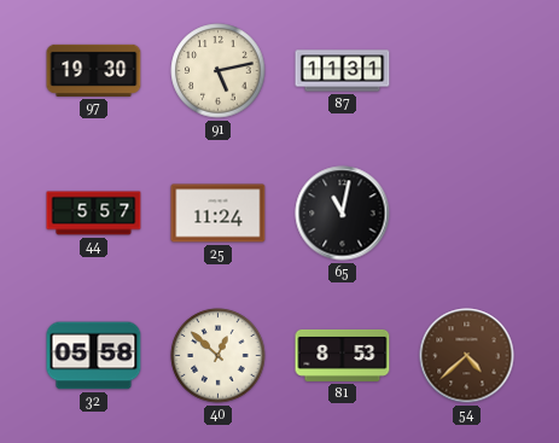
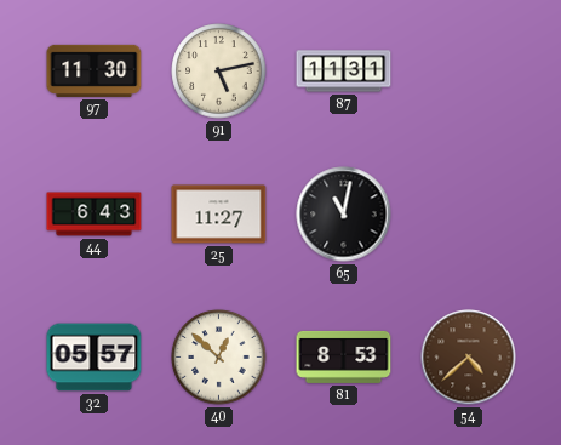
97: 19:30 -> 11:30 (95, 70)
44: 5:57 -> 6:43 (95, 215)
25: 11:24 -> 11:27 (219, 215)
32: 05:58 -> 05:57 (95, 358)
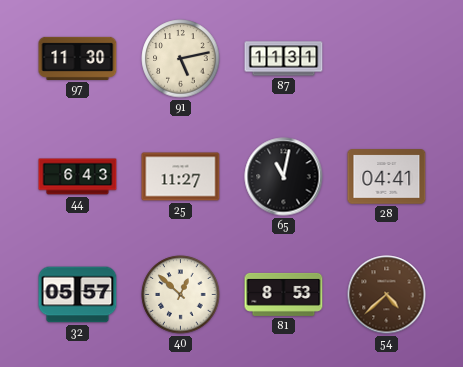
28: none -> 04:41 (387, 177)
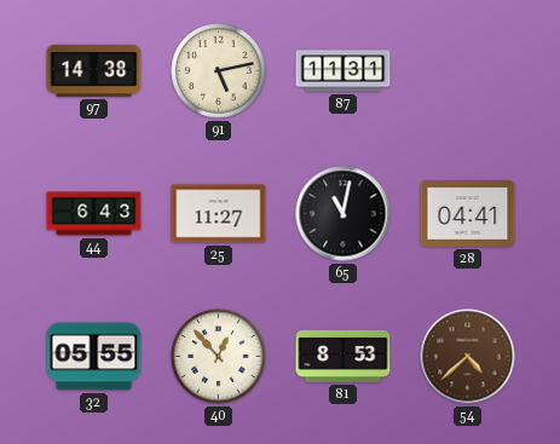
97: 11:30 -> 14:38 (94, 70)
32: 05:57 -> 05:55 (94, 357)
40: 12:52 -> 12:53 (219, 357)
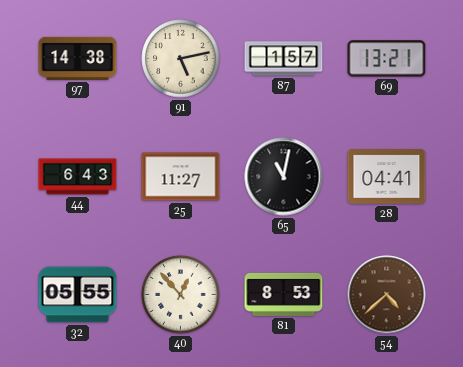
87: 11:31 -> 1:57 (284, 59)
69: none -> 13:21 (387, 59)
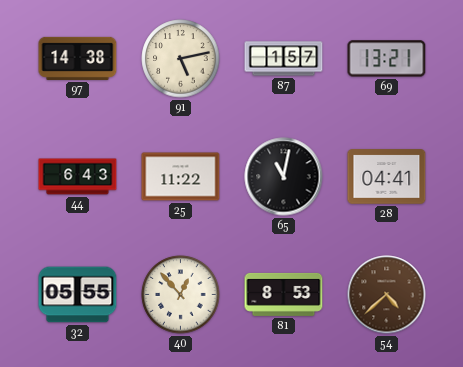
25: 11:27 -> 11:22 (181, 177)
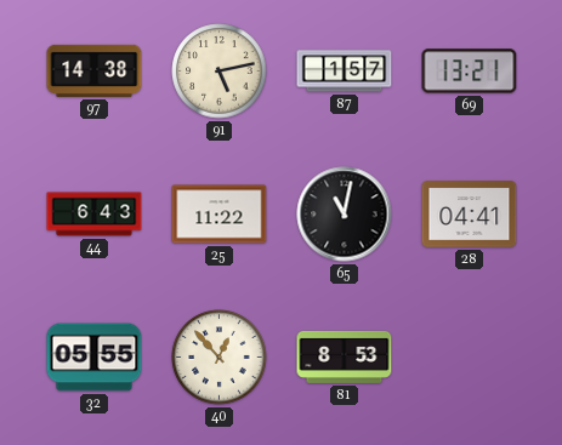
54: 4:38 -> none (387, 295)
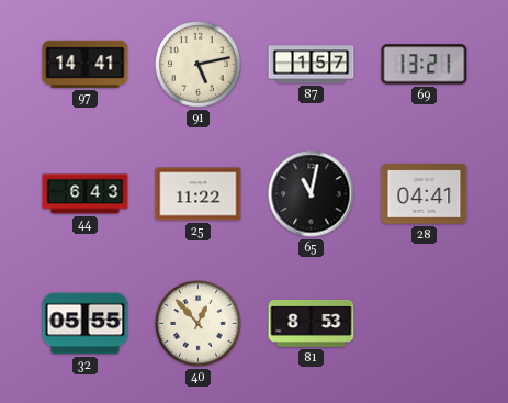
97: 14:38 -> 14:41 (86, 64)
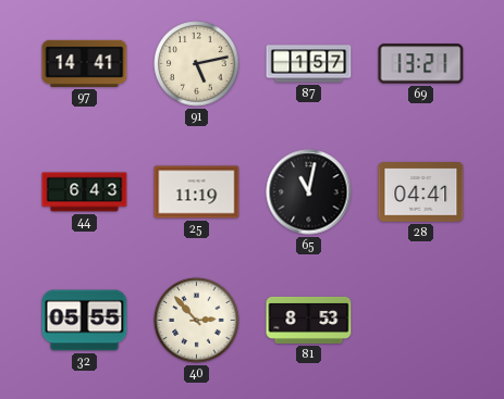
25: 11:22 -> 11:19 (197, 192)
40: 12:53 -> 2:53 (197, 321)
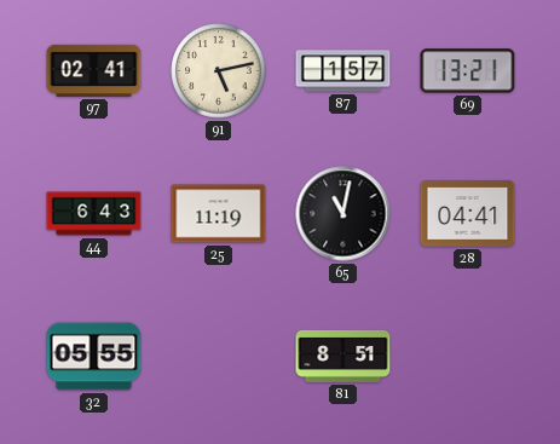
97: 14:41 -> 02:41 (94, 70)
40: 2:53 -> none (197, 321)
81: 8:53 -> 8:51 (343, 356)
